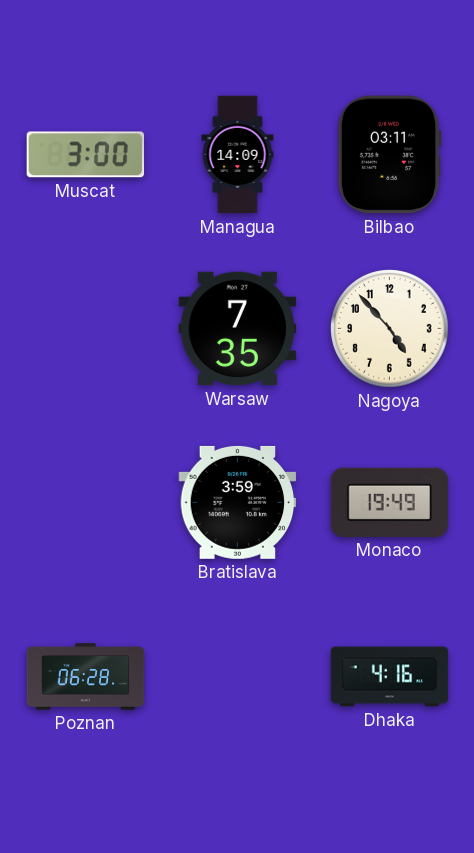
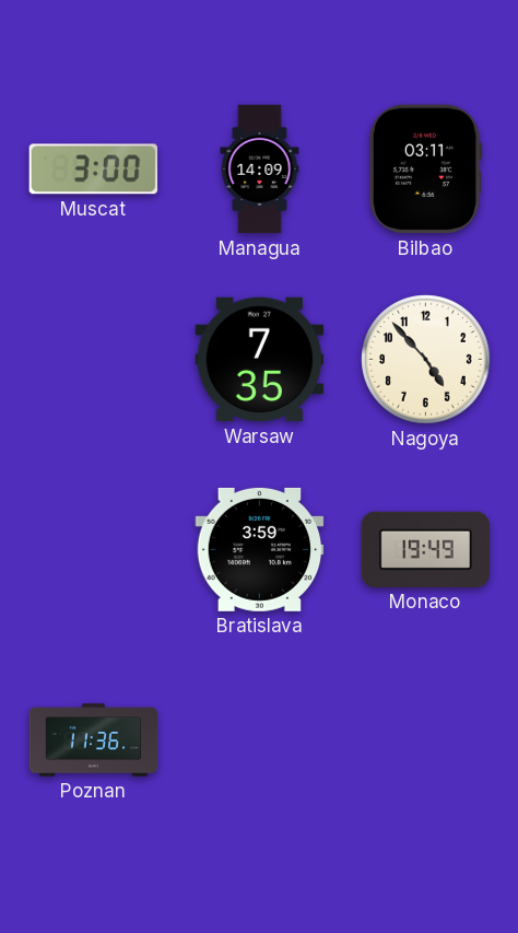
Poznan: 06:28 -> 11:36 (94, 740)
Dhaka: 4:16 -> none (390, 677)
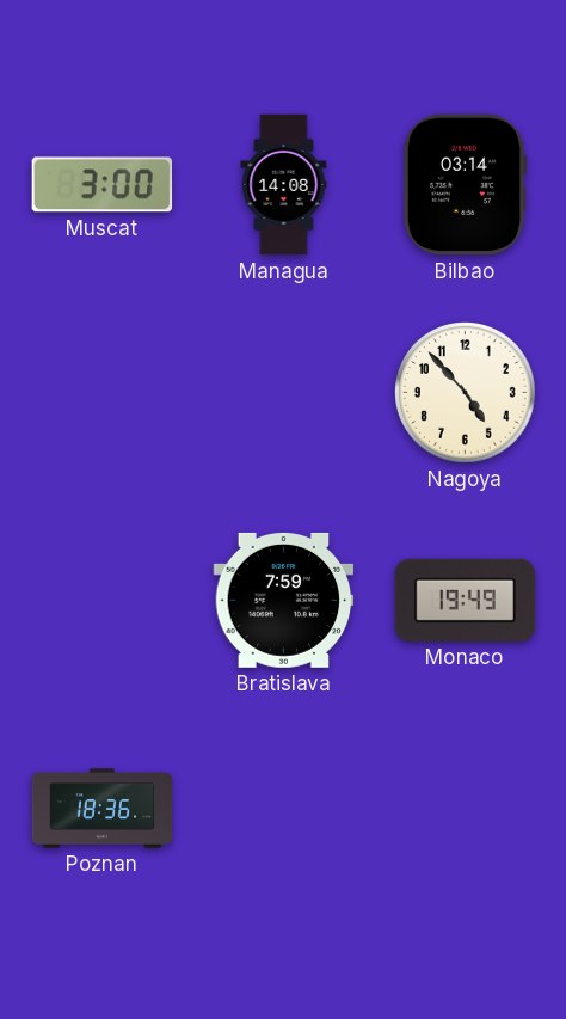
Managua: 14:09 -> 14:08 (284, 185)
Bilbao: 03:11 -> 03:14 (465, 185)
Warsaw: 7:35 -> none (260, 360)
Bratislava: 3:59 -> 7:59 (284, 600)
Poznan: 11:36 -> 18:36 (103, 809)
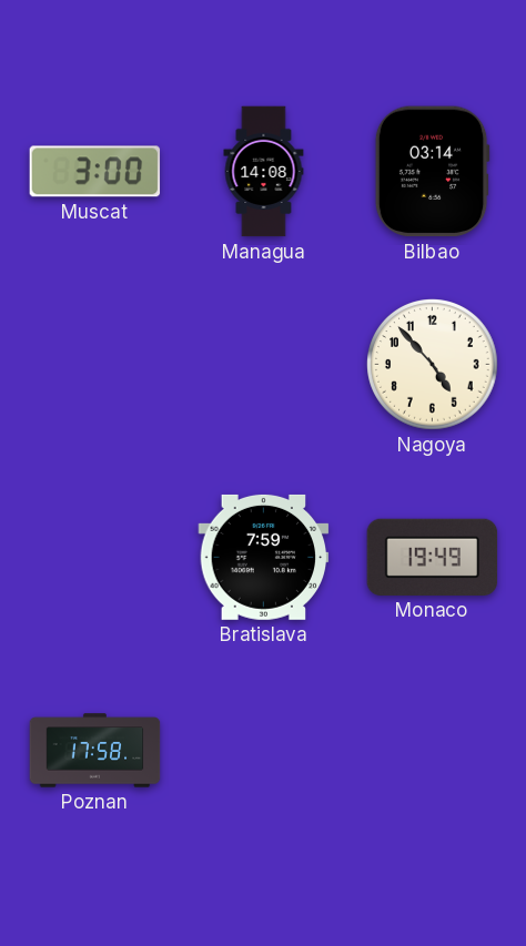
Poznan: 18:36 -> 17:58 (95, 751)
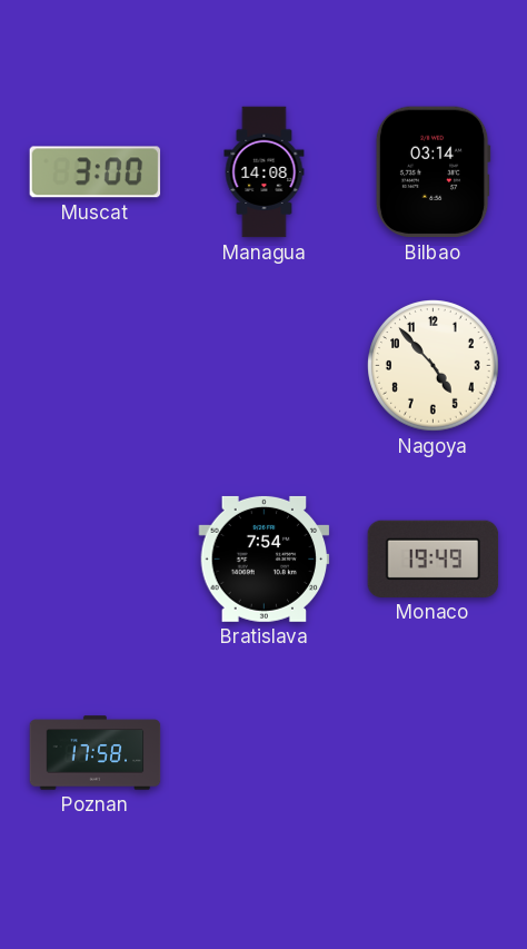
Bratislava: 7:59 -> 7:54 (265, 558)
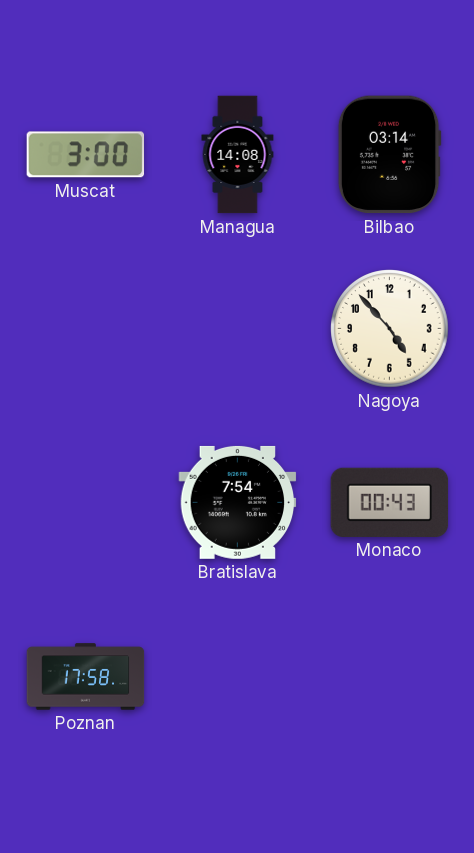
Monaco: 19:49 -> 00:43 (390, 502)
